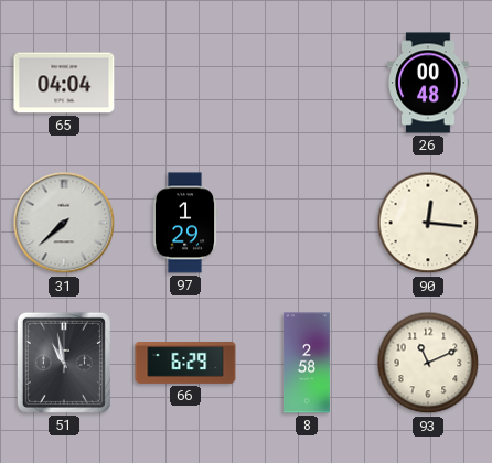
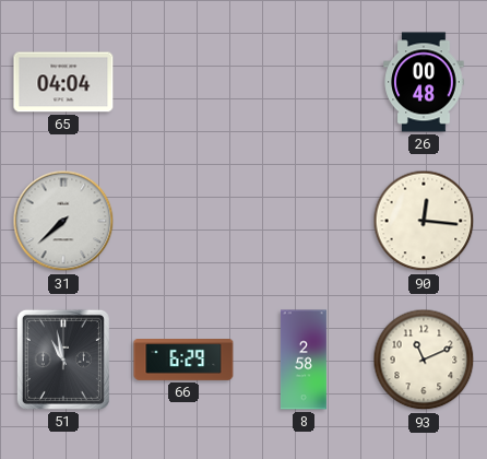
97: 1:29 -> none (185, 223)
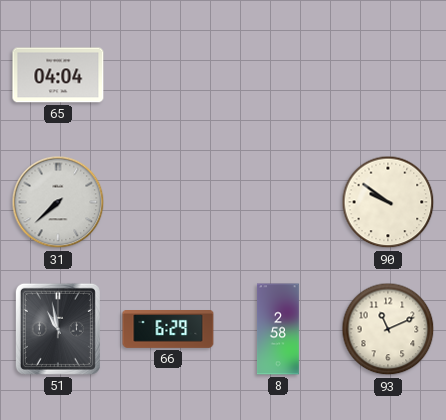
26: 00:48 -> none (424, 82)
90: 12:16 -> 9:51 (388, 202)
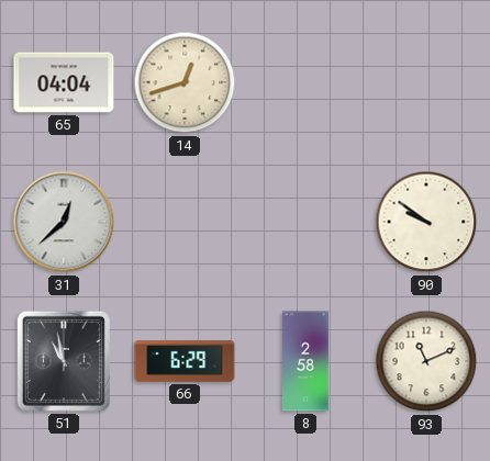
14: none -> 12:42 (185, 82)
31: 7:38 -> 12:38 (64, 222)
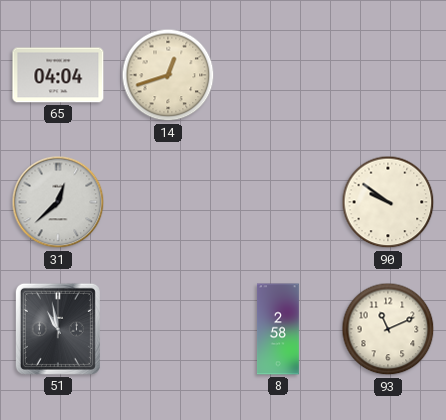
66: 6:29 -> none (185, 362)
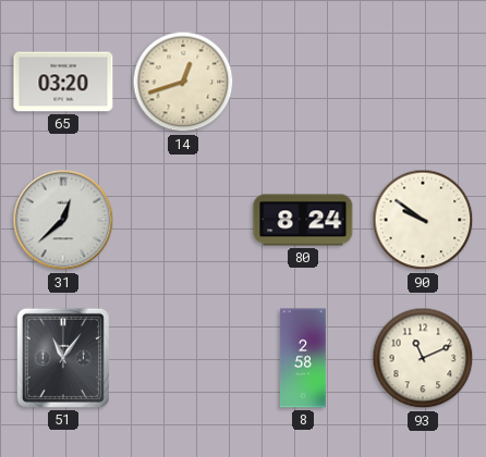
65: 04:04 -> 03:20 (63, 82)
80: none -> 8:24 (303, 220)
51: 10:58 -> 11:06 (63, 358)
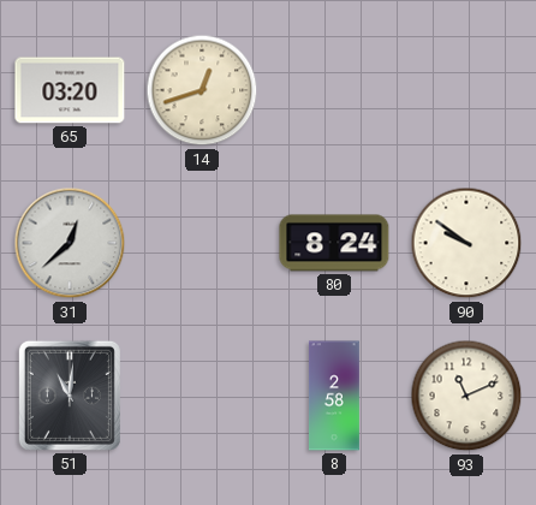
51: 11:06 -> 11:01 (70, 396)
